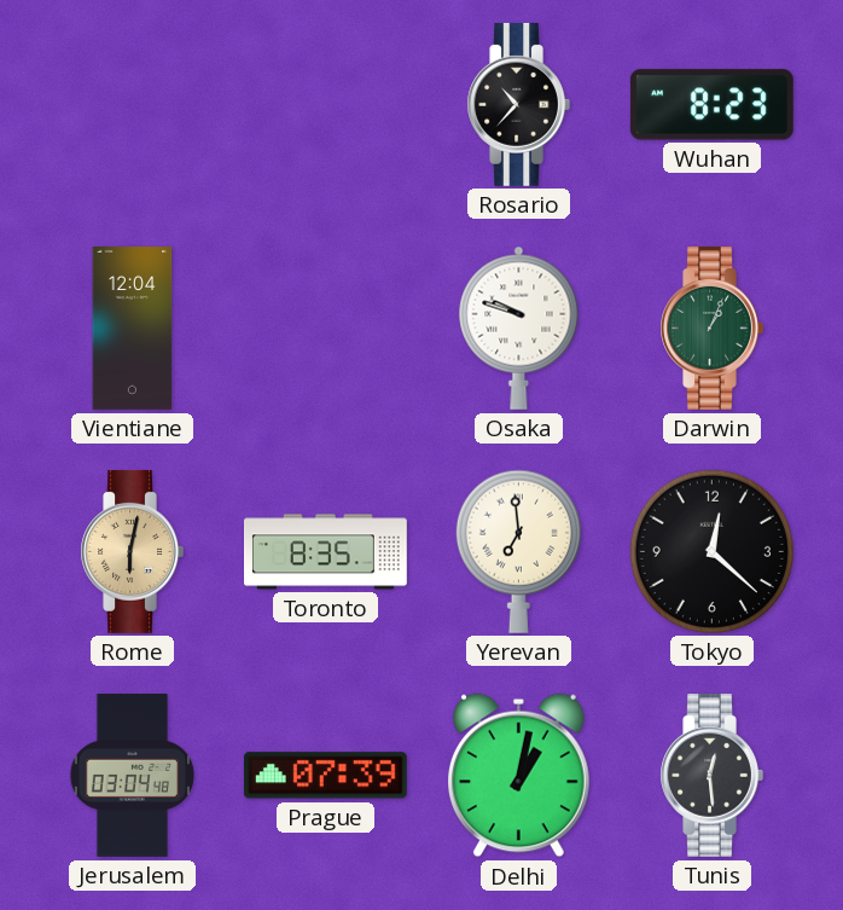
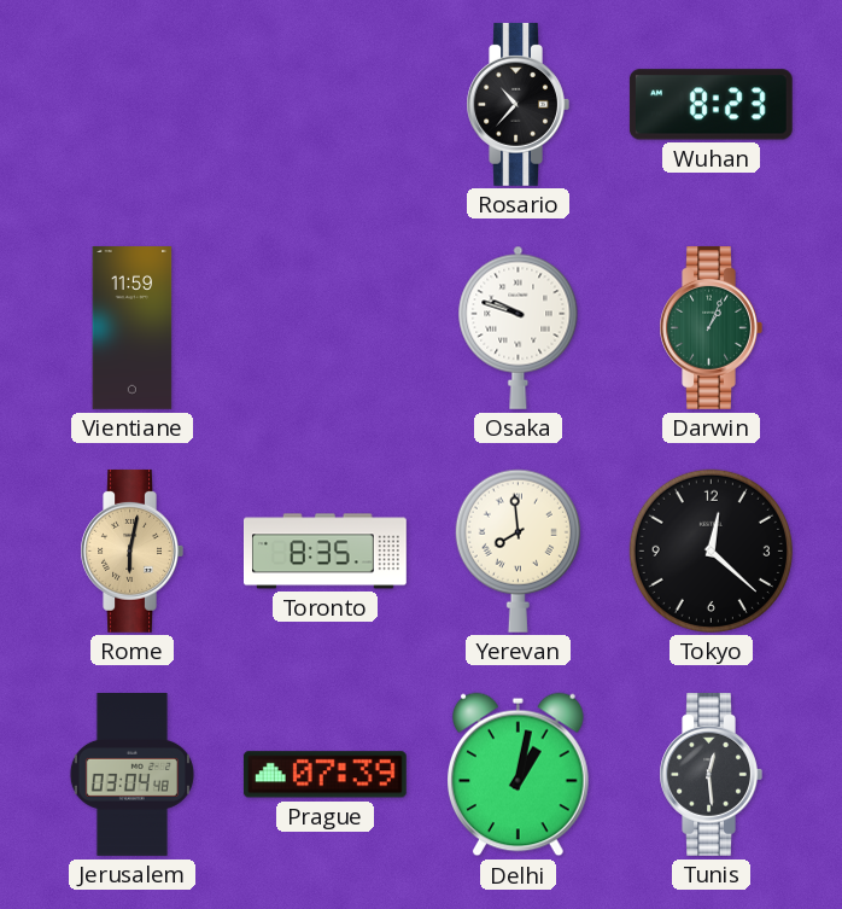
Vientiane: 12:04 -> 11:59 (133, 328)
Yerevan: 6:59 -> 7:59 (518, 550)
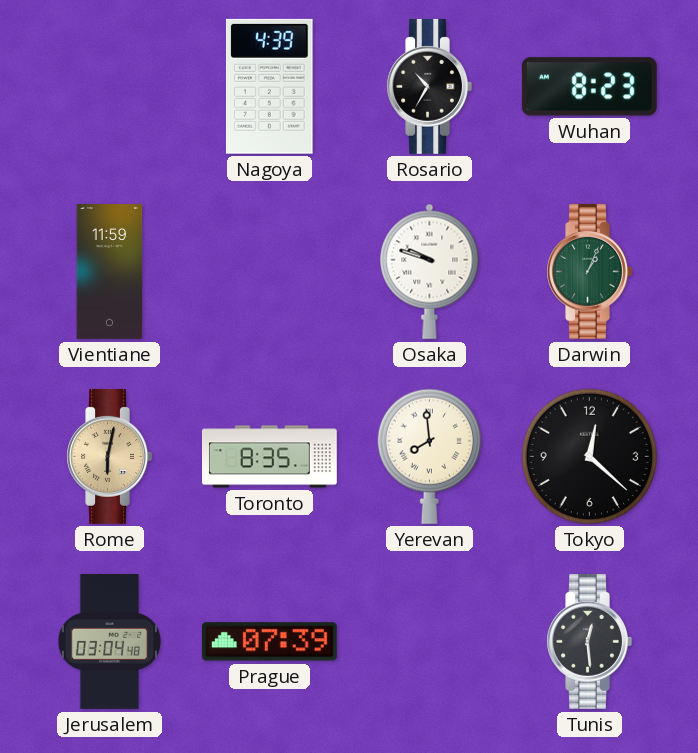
Nagoya: none -> 4:39 (269, 86)
Rosario: 10:37 -> 10:35 (429, 86)
Delhi: 1:02 -> none (519, 775)
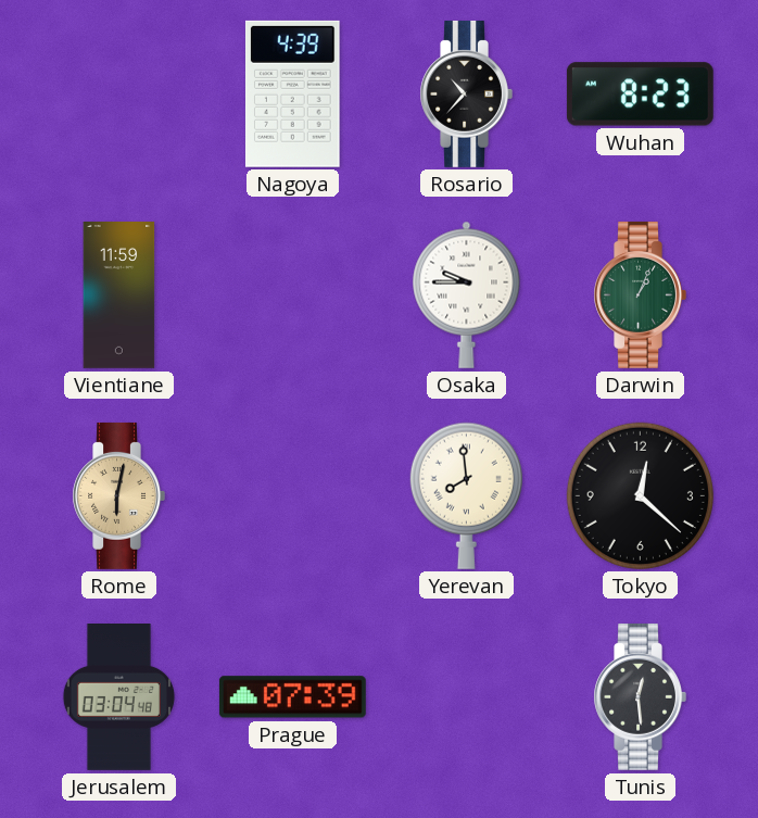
Rosario: 10:35 -> 10:37 (466, 93)
Osaka: 9:48 -> 9:45 (467, 294)
Toronto: 8:35 -> none (270, 457)
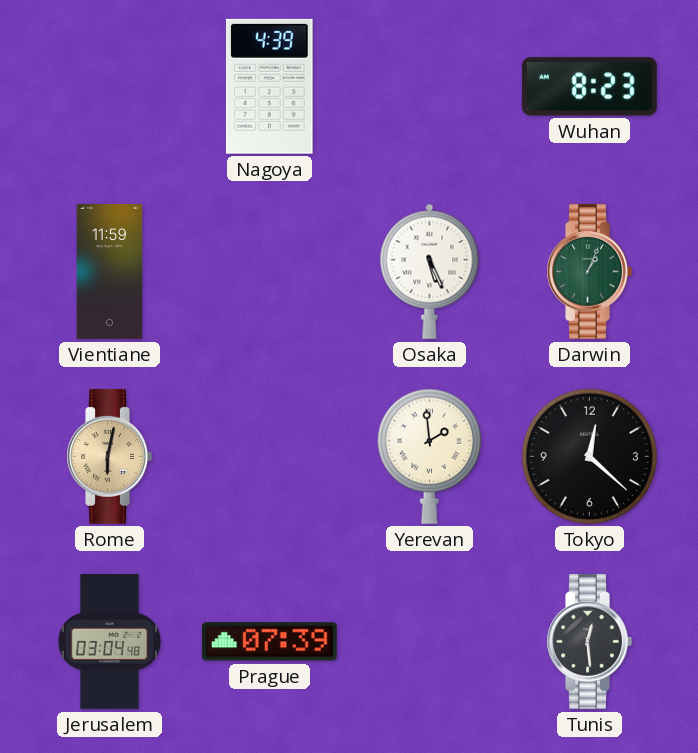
Rosario: 10:37 -> none (466, 93)
Osaka: 9:45 -> 5:26 (430, 271)
Yerevan: 7:59 -> 1:59 (429, 456)
